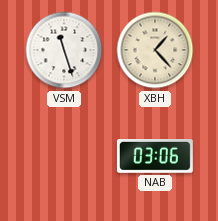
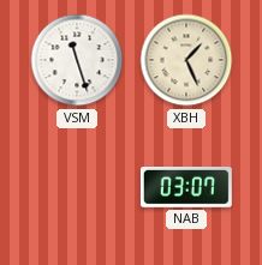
XBH: 1:23 -> 1:26 (186, 60)
NAB: 03:06 -> 03:07 (186, 188)
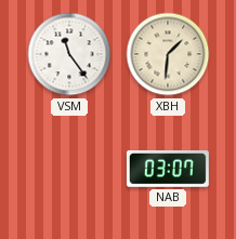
VSM: 11:27 -> 11:24 (69, 54)
XBH: 1:26 -> 1:31 (168, 54)
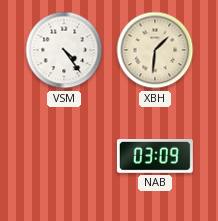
VSM: 11:24 -> 4:24 (64, 50)
NAB: 03:07 -> 03:09 (155, 157)
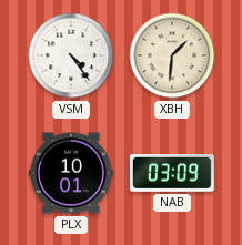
PLX: none -> 10:01 (71, 173)
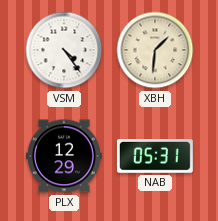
PLX: 10:01 -> 12:29 (64, 156)
NAB: 03:09 -> 05:31 (155, 157)
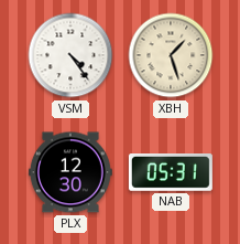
XBH: 1:31 -> 1:27 (171, 55)
PLX: 12:29 -> 12:30 (70, 172)
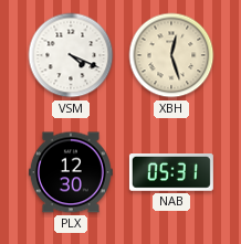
VSM: 4:24 -> 4:19 (71, 55)
XBH: 1:27 -> 12:27 (171, 55)
